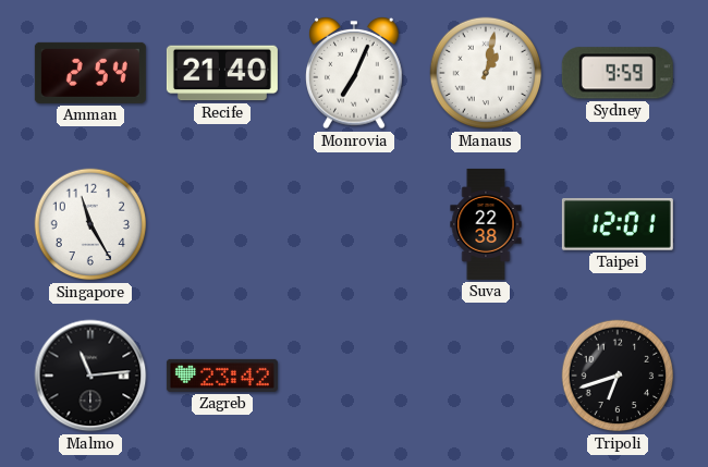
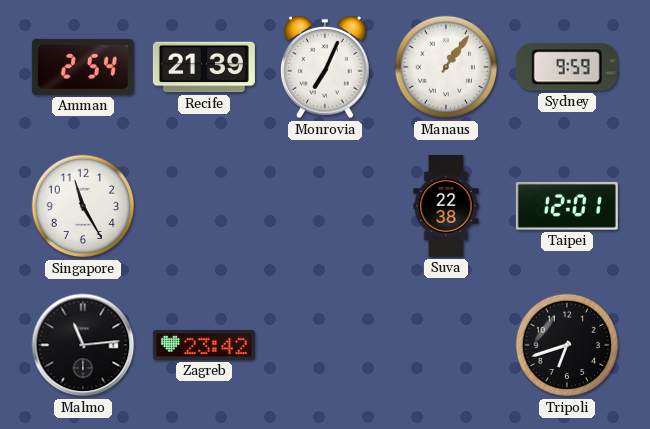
Recife: 21:40 -> 21:39 (204, 67)
Manaus: 1:02 -> 1:06 (446, 67)
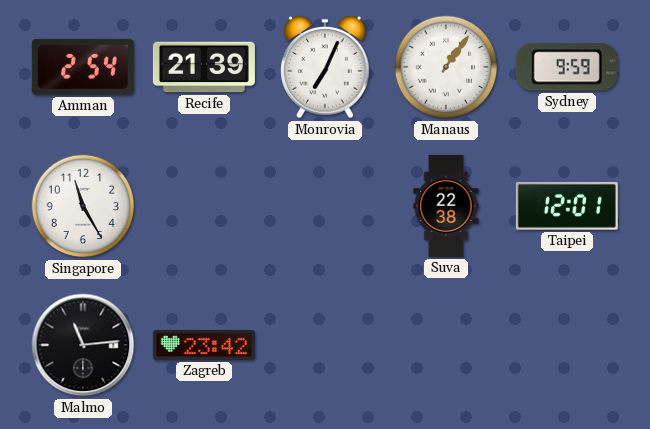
Tripoli: 6:42 -> none (567, 345)
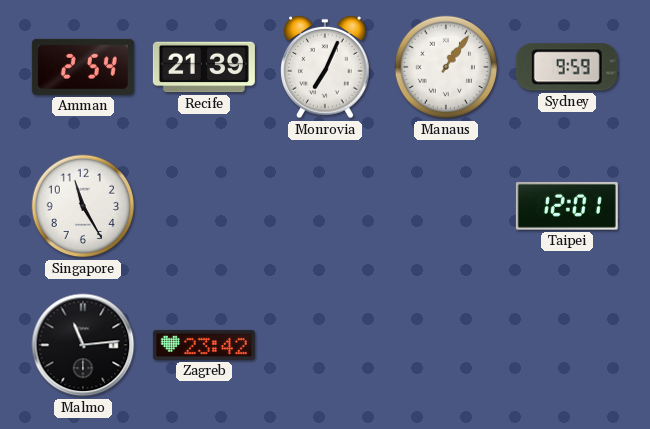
Suva: 22:38 -> none (446, 206)
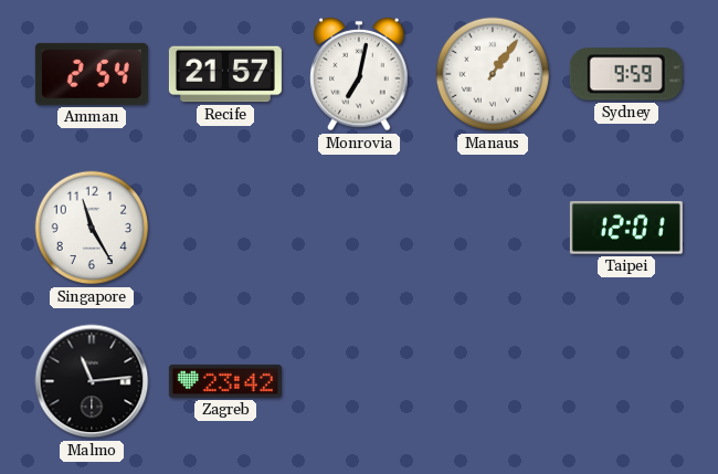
Recife: 21:39 -> 21:57 (225, 74)
Monrovia: 7:04 -> 7:02 (359, 75)
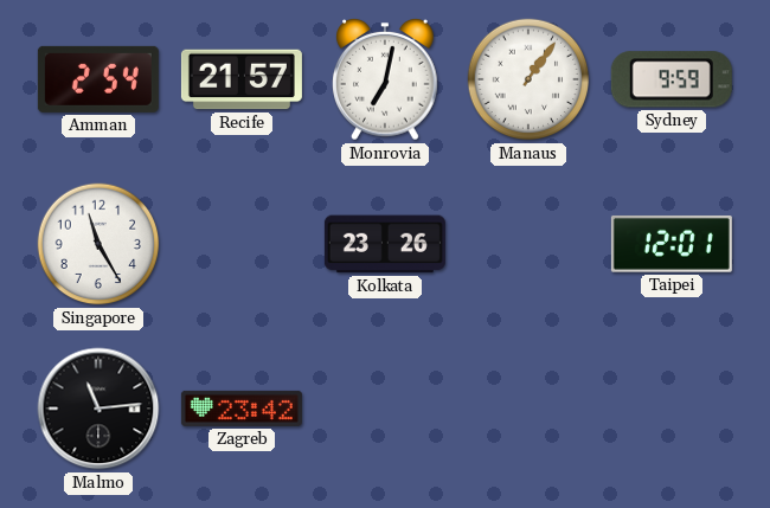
Kolkata: none -> 23:26 (385, 244)
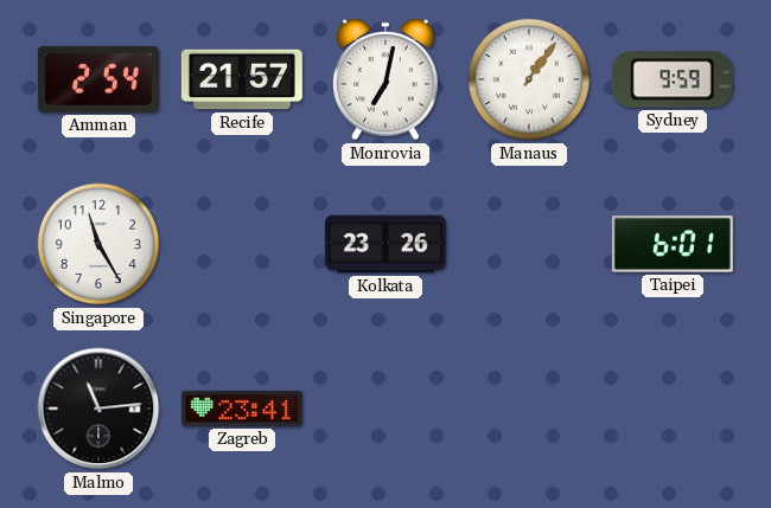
Taipei: 12:01 -> 6:01 (673, 244)
Zagreb: 23:42 -> 23:41 (242, 409)
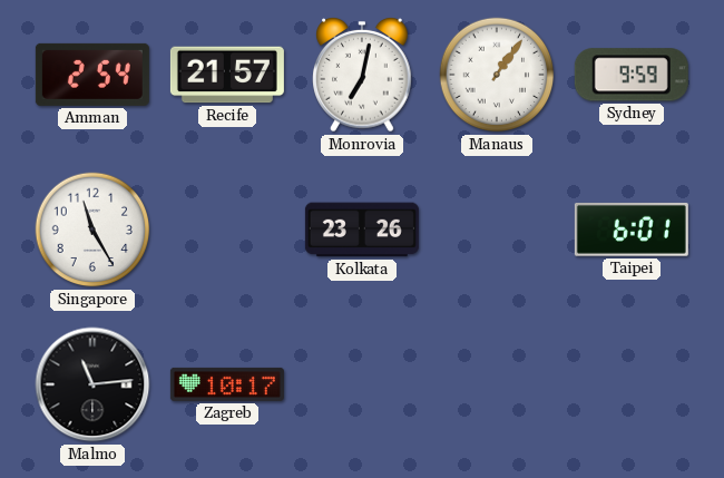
Zagreb: 23:41 -> 10:17 (227, 384)
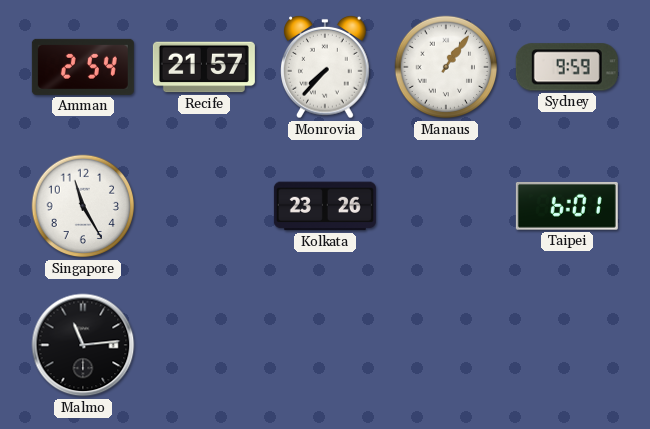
Monrovia: 7:02 -> 7:37 (325, 68)
Zagreb: 10:17 -> none (227, 384)
